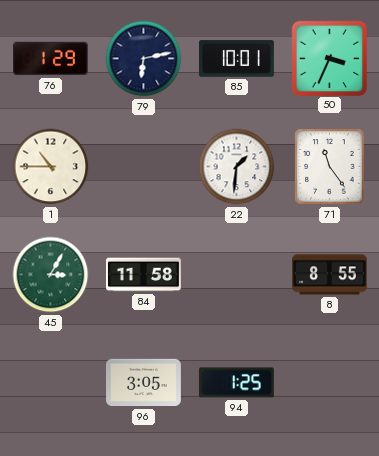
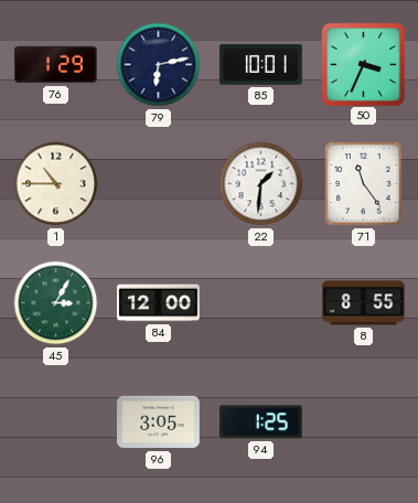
84: 11:58 -> 12:00 (159, 303)
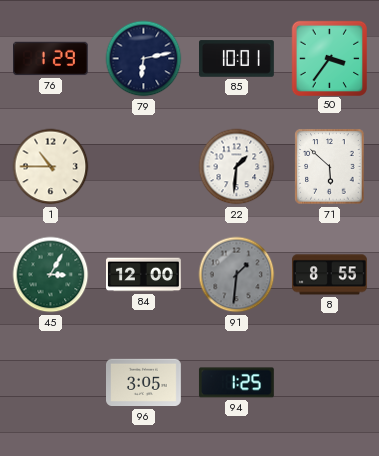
50: 3:34 -> 3:36 (329, 58)
71: 11:24 -> 5:52 (330, 167)
91: none -> 1:31 (237, 275)
